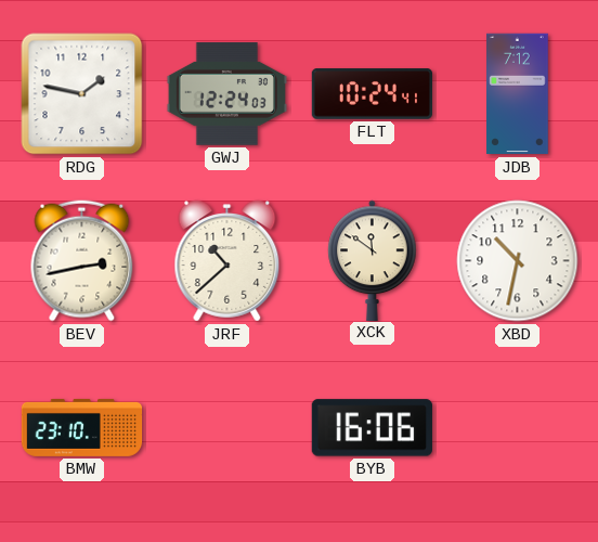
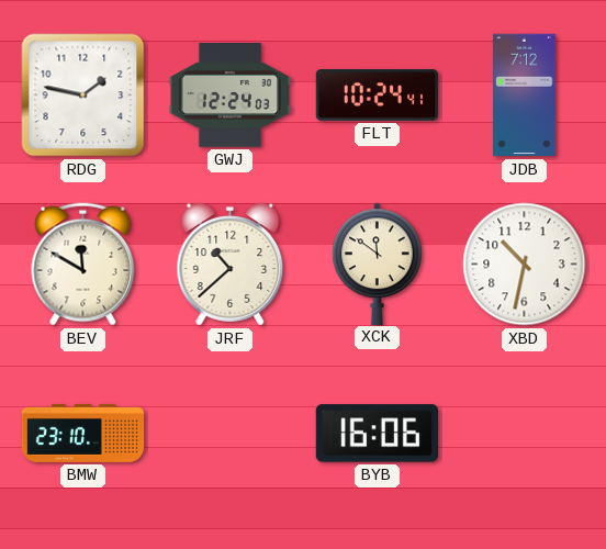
BEV: 2:43 -> 11:50 (83, 265)
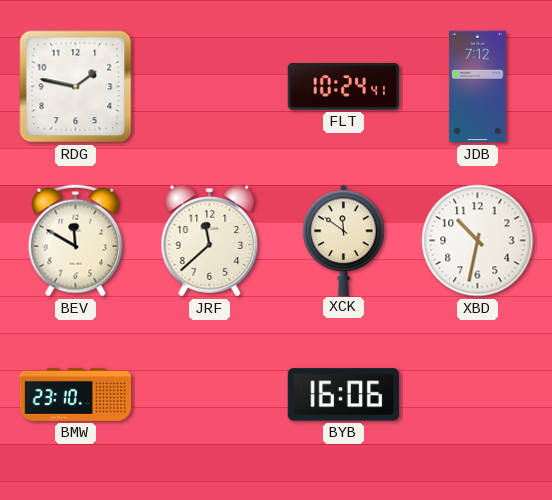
GWJ: 12:24 -> none (229, 96)
JRF: 10:38 -> 11:38 (210, 241)
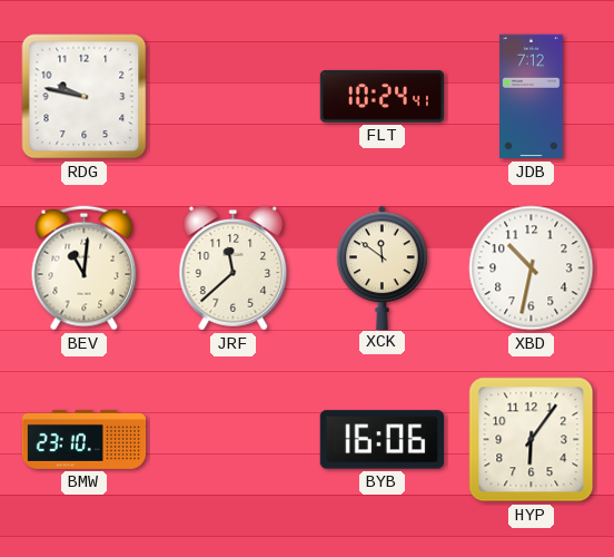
RDG: 1:47 -> 9:47 (85, 97)
BEV: 11:50 -> 11:01 (85, 268)
HYP: none -> 6:06 (532, 440)
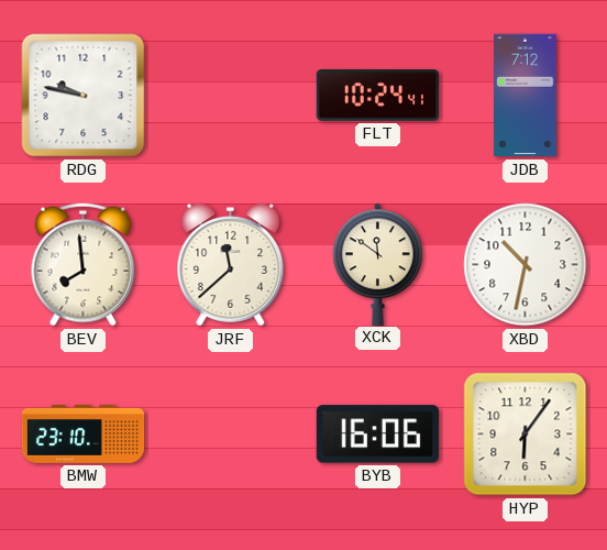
BEV: 11:01 -> 7:59 (84, 265)
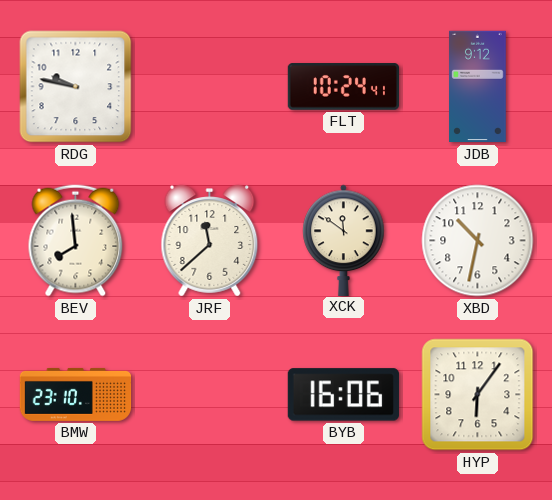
JDB: 7:12 -> 9:12 (478, 87)
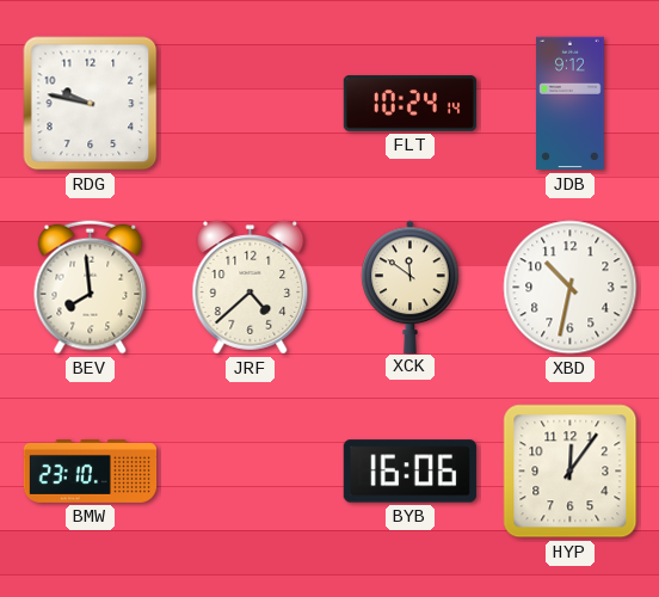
FLT: 10:24:41 -> 10:24:14 (409, 104)
JRF: 11:38 -> 4:38 (251, 288)
HYP: 6:06 -> 12:06 (571, 472)
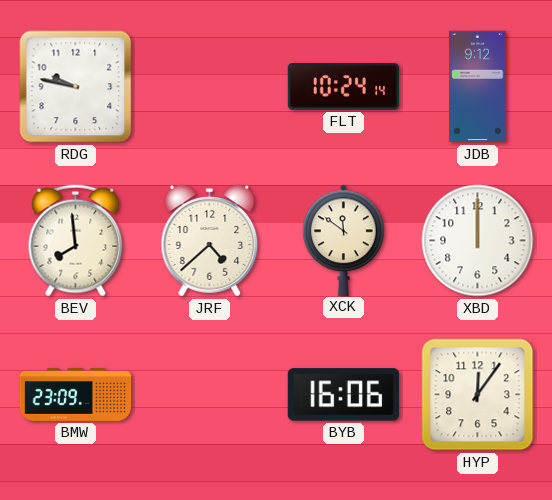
XBD: 10:32 -> 12:00 (478, 241)
BMW: 23:10 -> 23:09 (76, 394)
